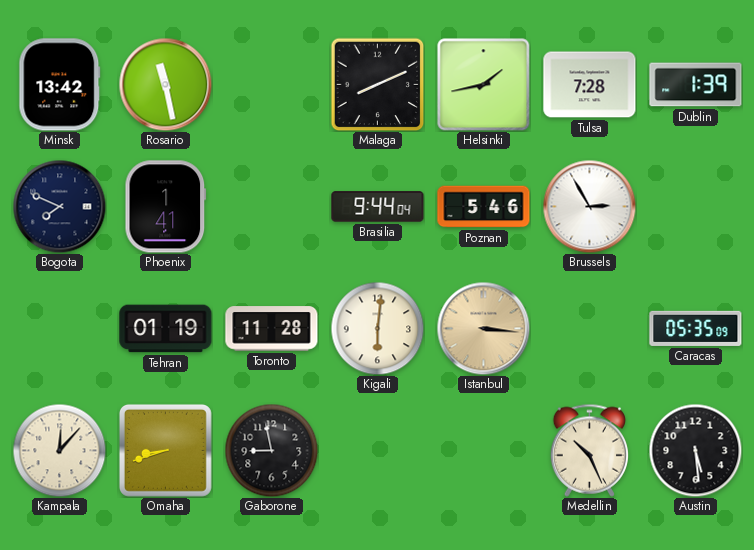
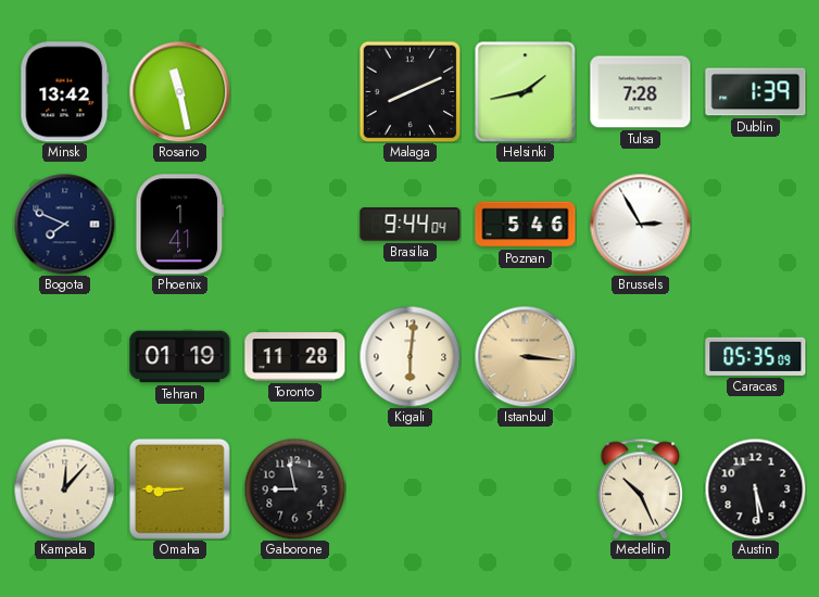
Omaha: 8:42 -> 8:45 (179, 488)
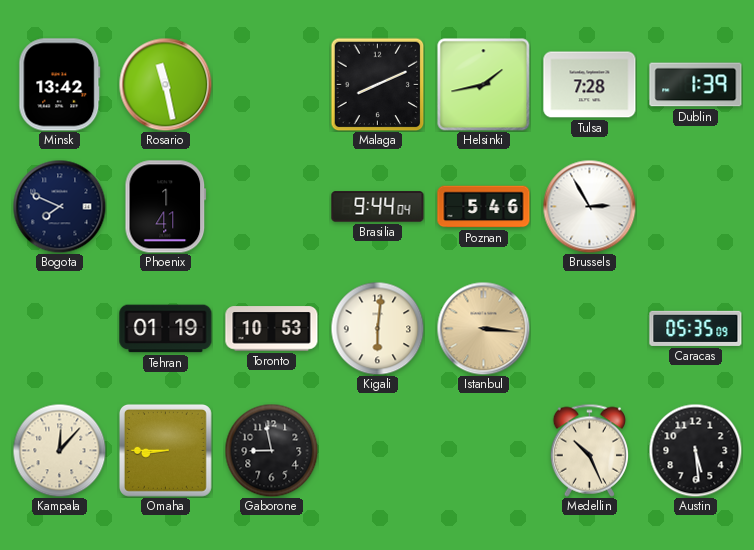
Toronto: 11:28 -> 10:53 (272, 329)
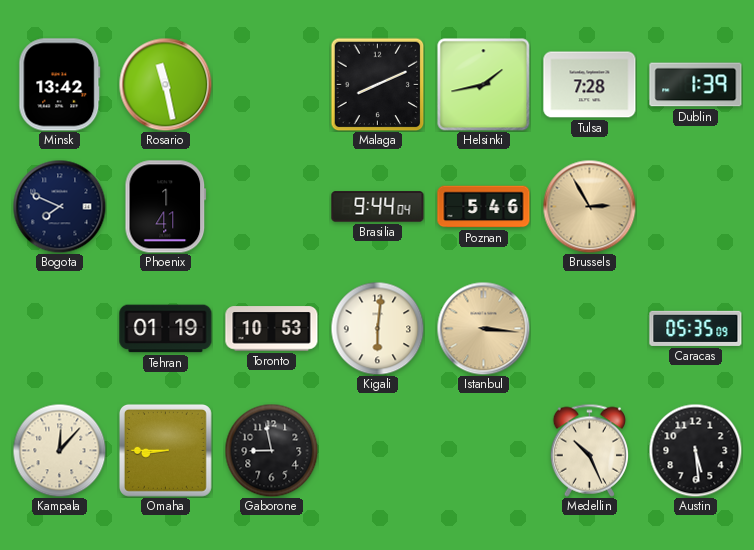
Brussels dial: white -> champagne (589, 206)
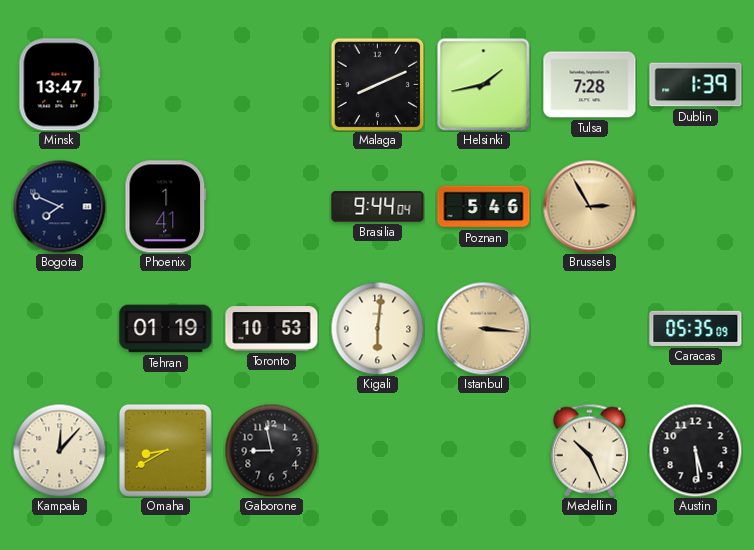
Minsk: 13:42 -> 13:47 (60, 85)
Rosario: 11:28 -> none (165, 84)
Omaha: 8:45 -> 8:40 (165, 450)
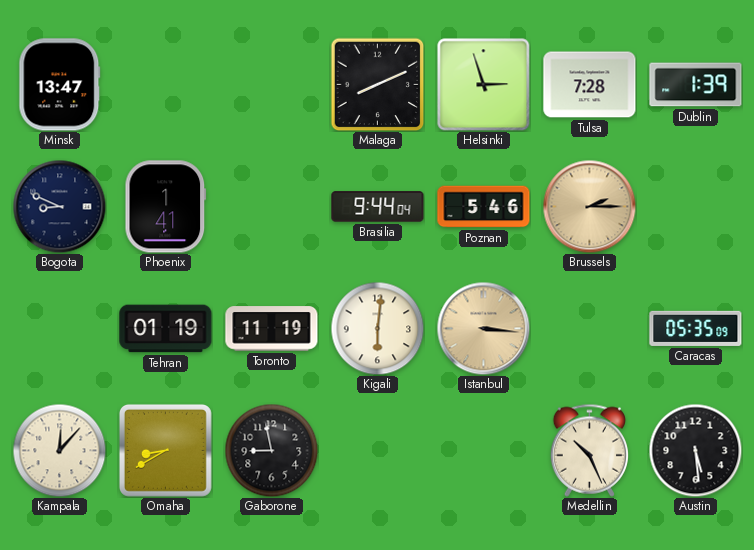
Helsinki: 1:43 -> 2:57 (483, 84)
Bogota: 7:49 -> 8:49 (59, 206)
Brussels: 2:55 -> 2:15 (589, 206)
Toronto: 10:53 -> 11:19 (272, 329)
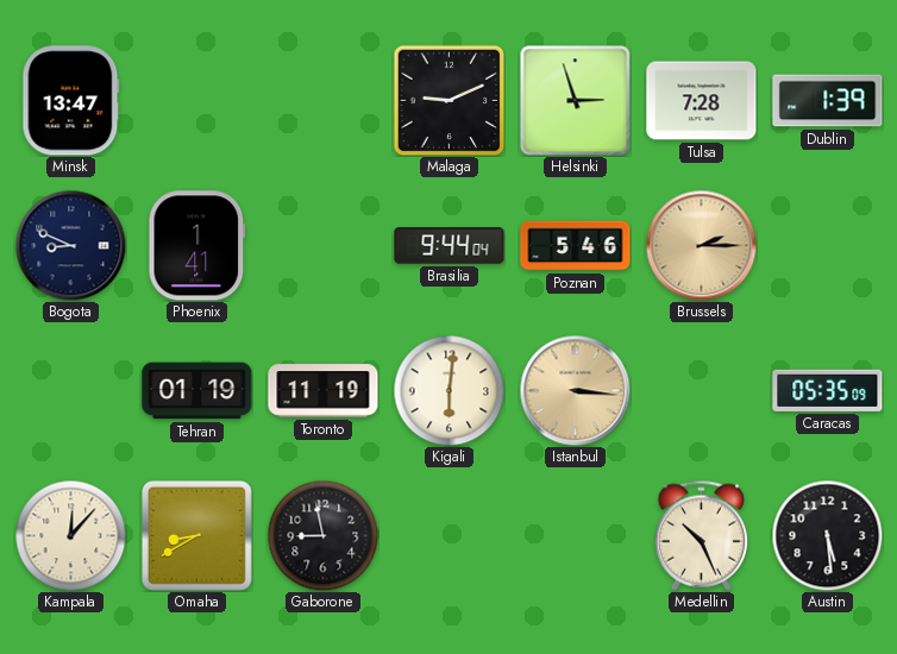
Malaga: 8:11 -> 9:11 (448, 100)
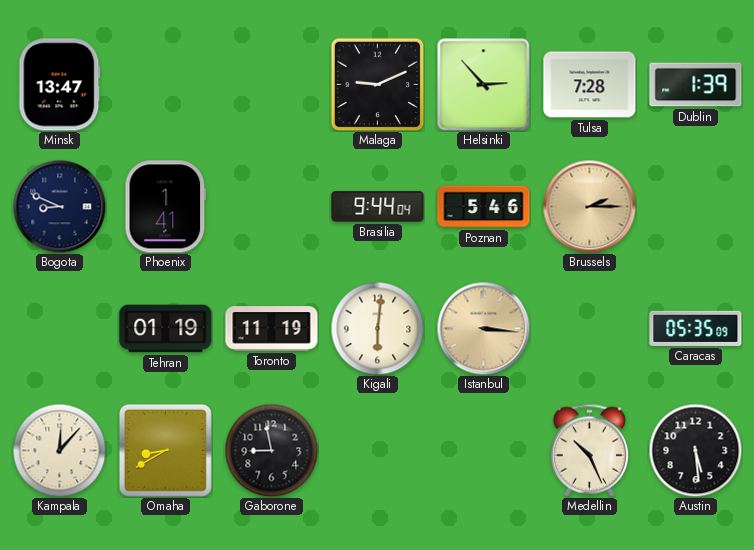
Helsinki: 2:57 -> 2:53 (483, 84)
